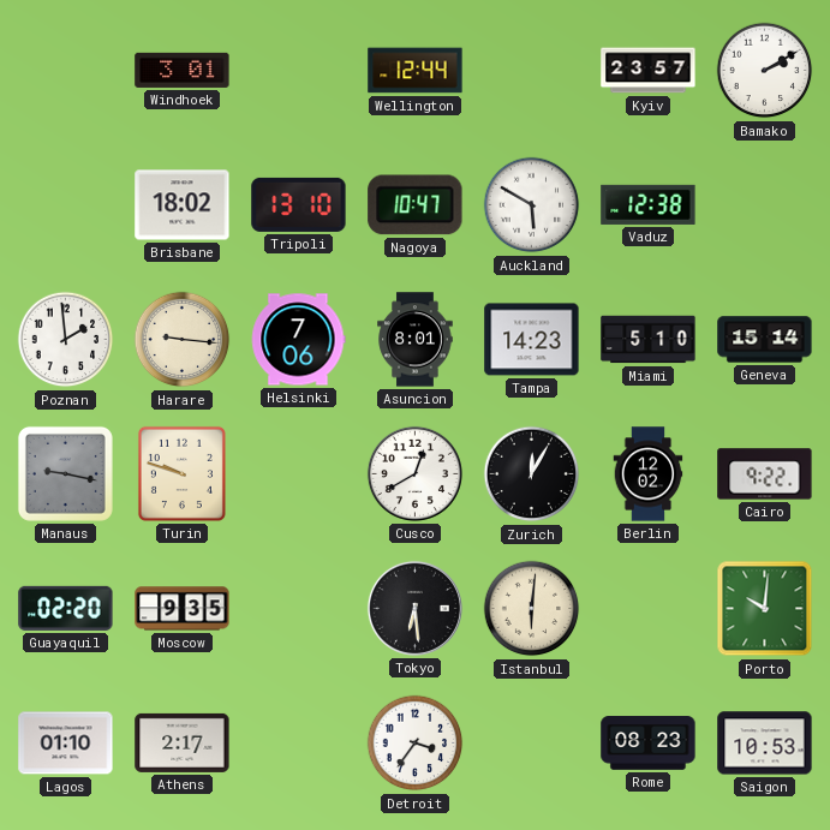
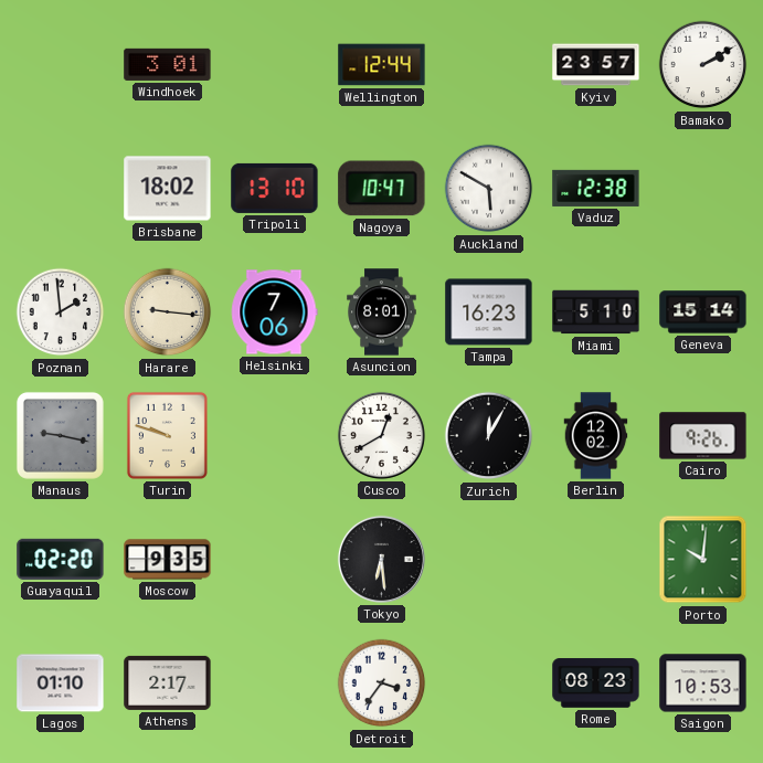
Tampa: 14:23 -> 16:23 (489, 312)
Cairo: 9:22 -> 9:26 (703, 436)
Istanbul: 6:01 -> none (532, 609)
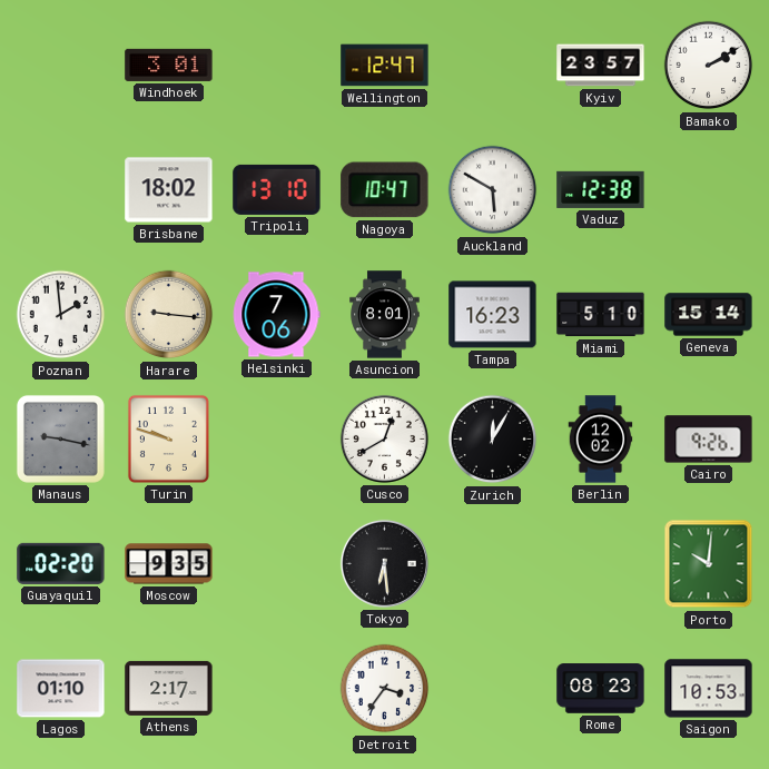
Wellington: 12:44 -> 12:47 (385, 66)
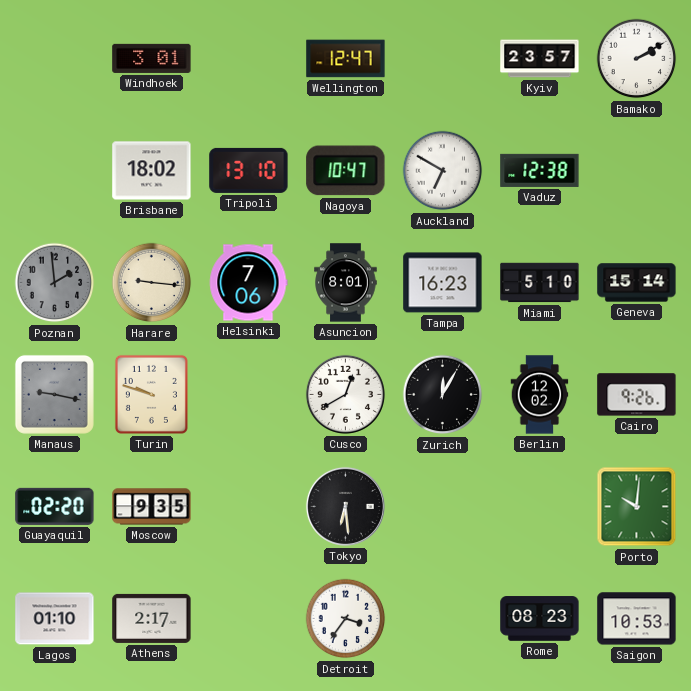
Auckland: 5:50 -> 6:50 (443, 171)
Poznan dial: white -> grey (55, 283)
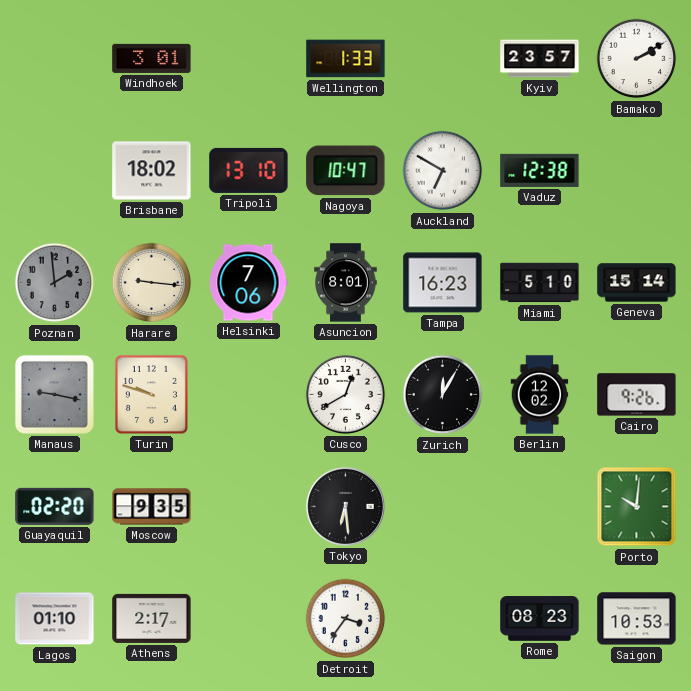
Wellington: 12:47 -> 1:33 (346, 59)
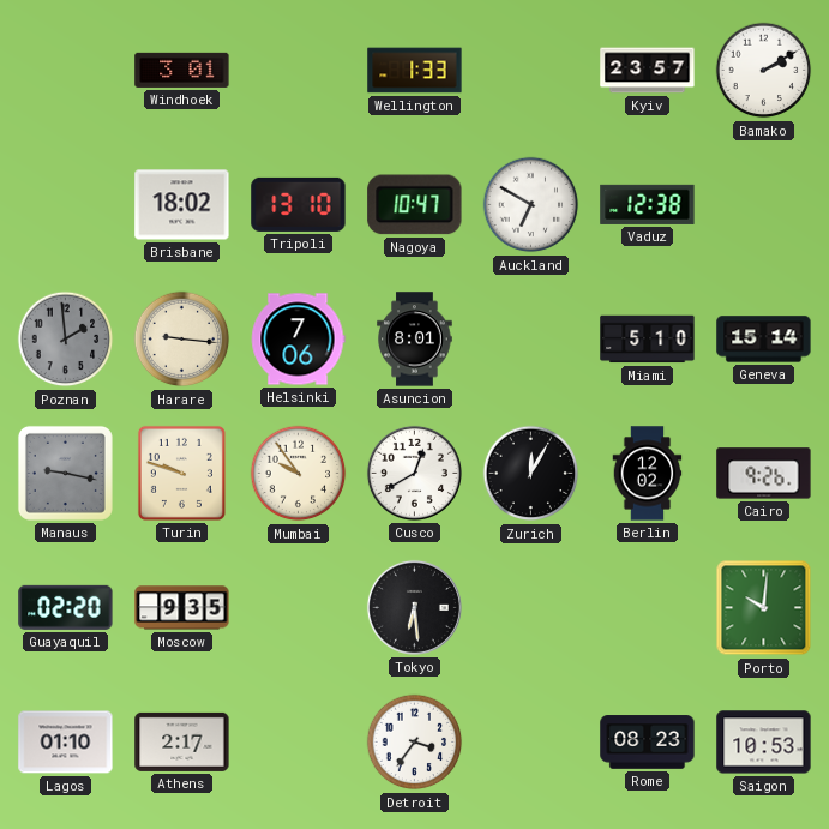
Tampa: 16:23 -> none (443, 283)
Mumbai: none -> 9:54 (299, 474)
